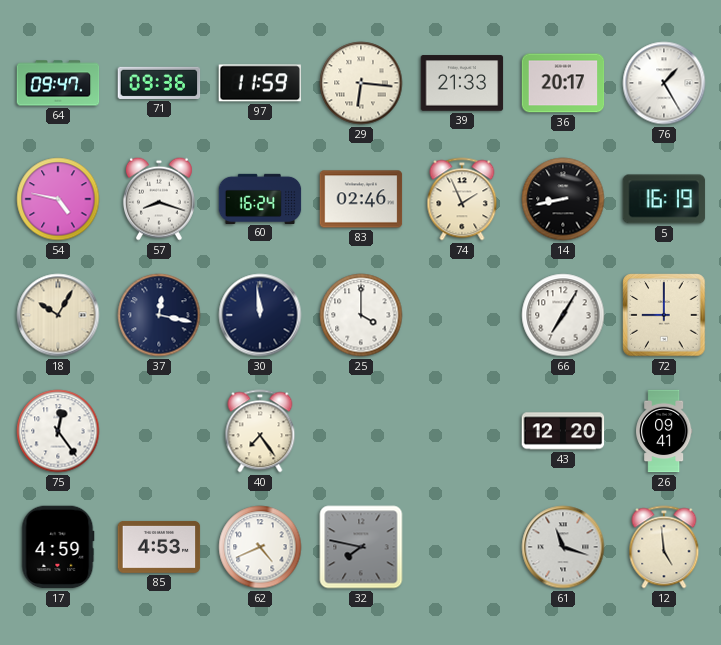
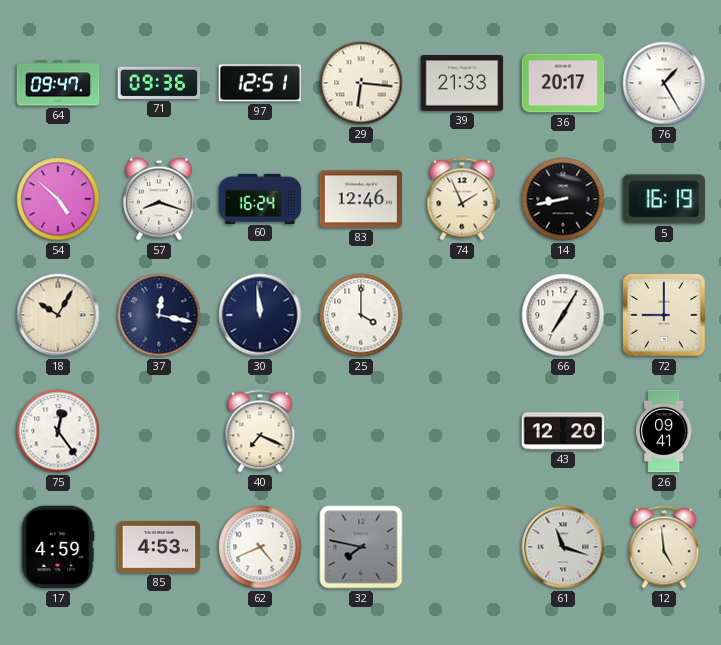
97: 11:59 -> 12:51 (260, 83)
54: 4:47 -> 4:52 (58, 199)
83: 02:46 -> 12:46 (361, 199)
40: 7:24 -> 7:19 (260, 431)
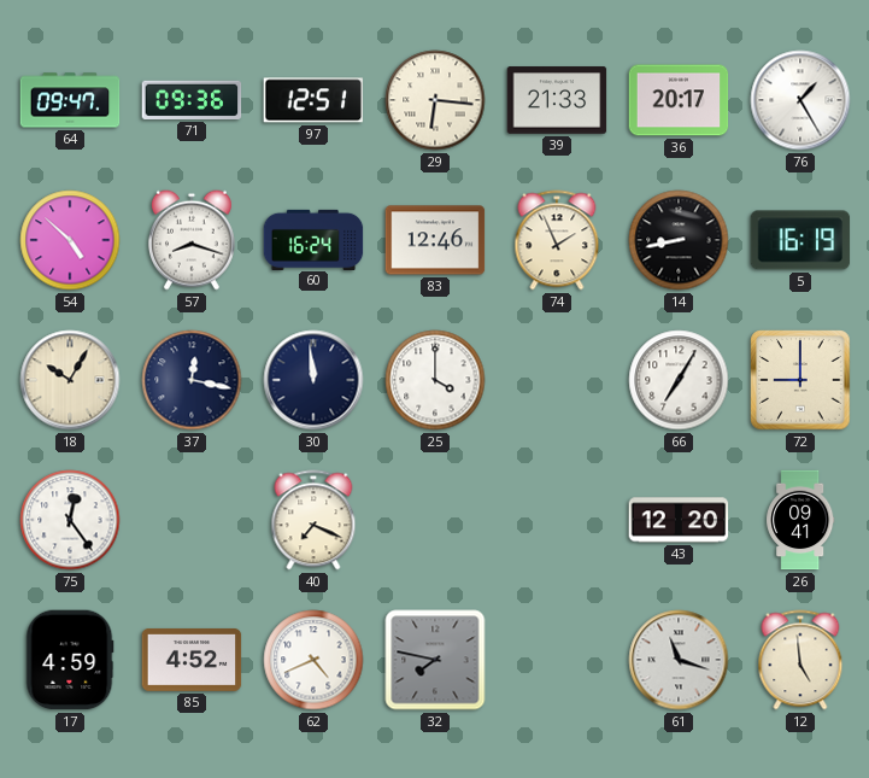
85: 4:53 -> 4:52 (192, 660)
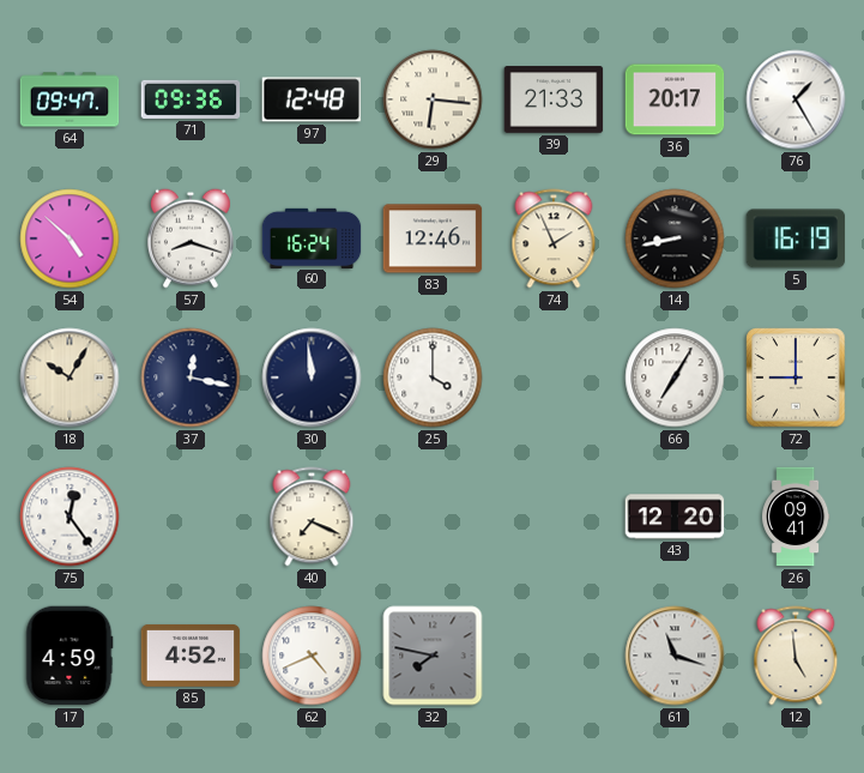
97: 12:51 -> 12:48 (312, 99)
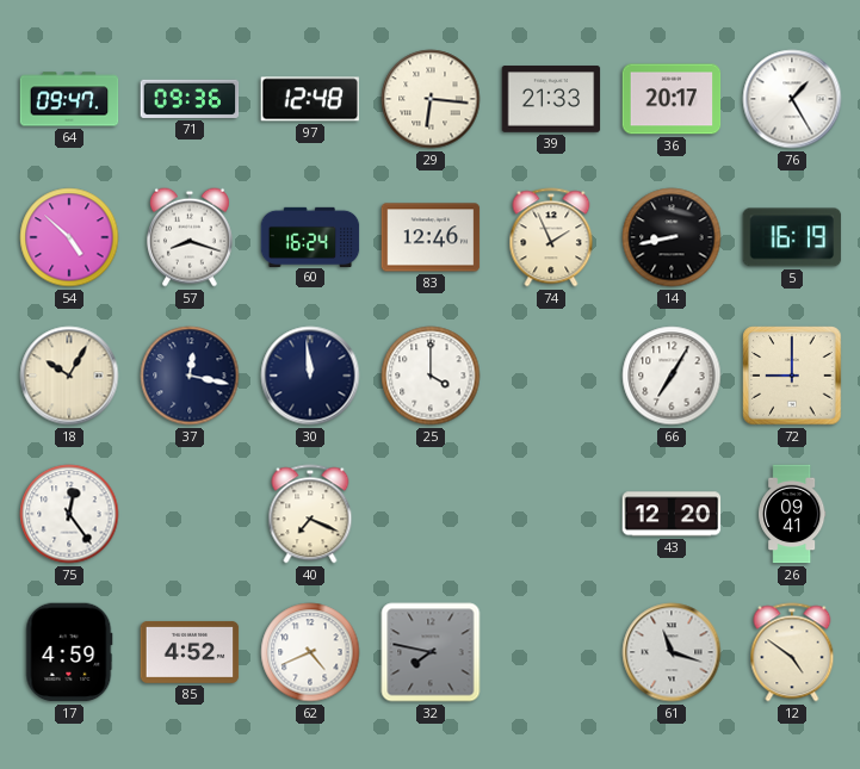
12: 4:59 -> 4:51 (792, 652)
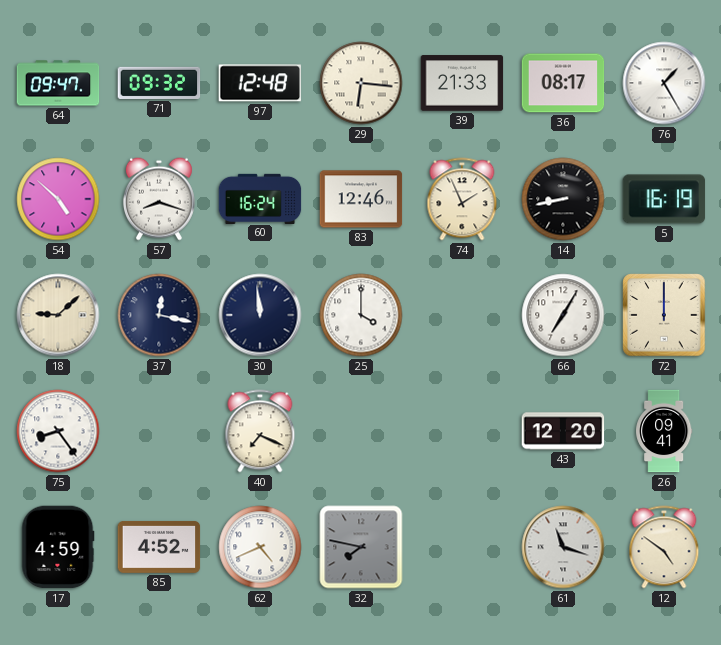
71: 09:36 -> 09:32 (159, 83)
36: 20:17 -> 08:17 (563, 83)
18: 10:05 -> 9:08 (58, 315)
72: 9:00 -> 12:00 (664, 315)
75: 12:24 -> 8:24 (58, 431)
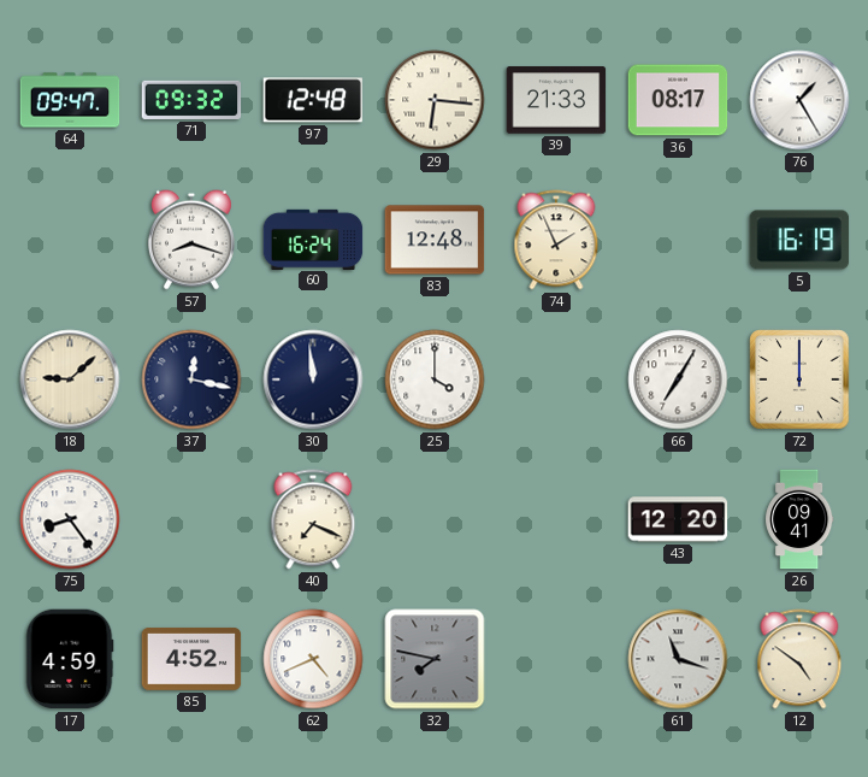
54: 4:52 -> none (58, 199)
83: 12:46 -> 12:48 (435, 240)
14: 8:43 -> none (563, 199)
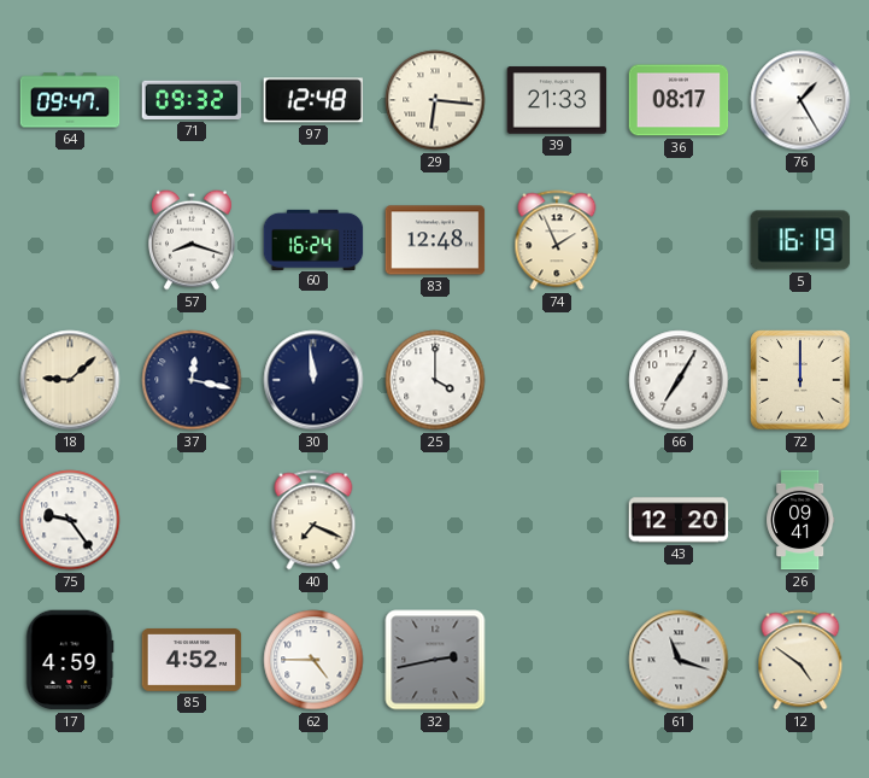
75: 8:24 -> 9:24 (70, 520)
62: 4:41 -> 4:45 (313, 660)
32: 7:47 -> 2:43 (435, 660)
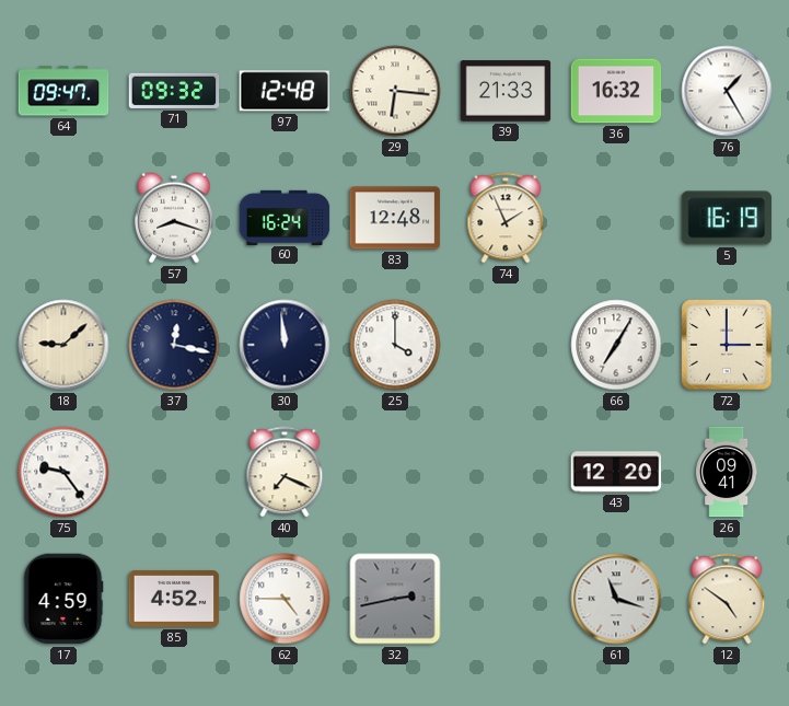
36: 08:17 -> 16:32 (616, 91)
72: 12:00 -> 3:00 (727, 345)
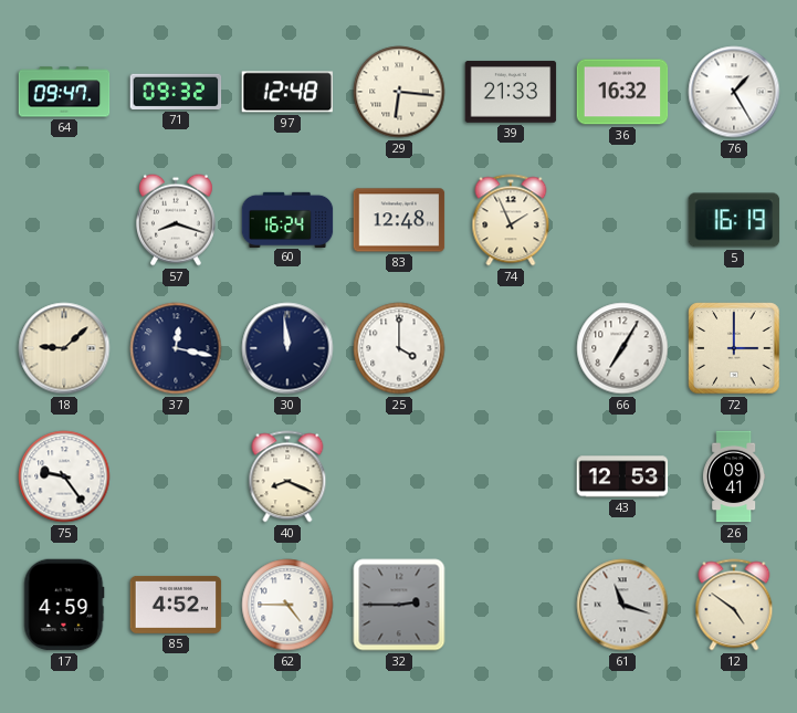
40: 7:19 -> 8:19 (287, 476)
43: 12:20 -> 12:53 (622, 476)
32: 2:43 -> 2:45 (399, 605)
